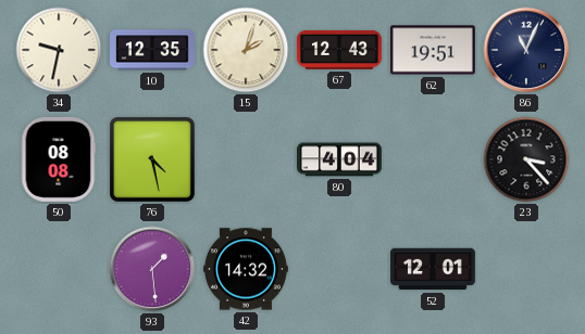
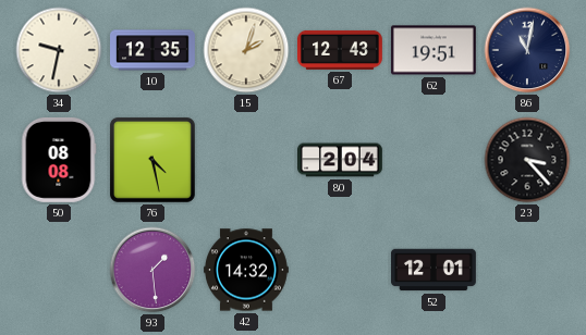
86: 11:04 -> 11:02 (527, 50)
80: 4:04 -> 2:04 (341, 160)
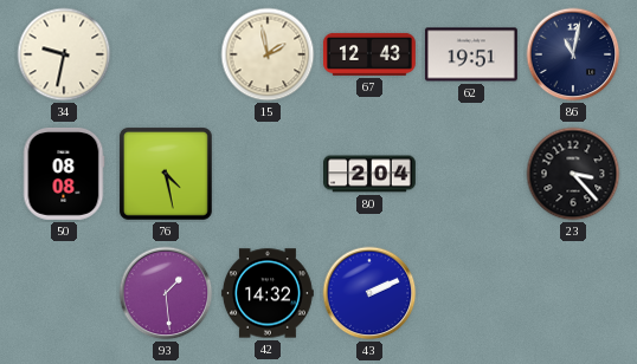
10: 12:35 -> none (154, 50)
15: 2:03 -> 1:58 (268, 54)
43: none -> 2:11 (369, 293)
52: 12:01 -> none (435, 270)
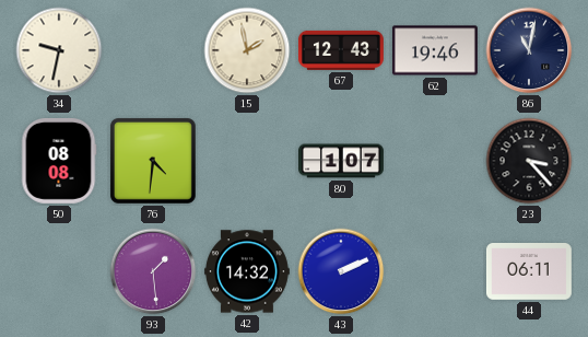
62: 19:51 -> 19:46 (435, 50)
76: 4:28 -> 4:31 (153, 161)
80: 2:04 -> 1:07 (342, 161)
44: none -> 06:11 (529, 271)
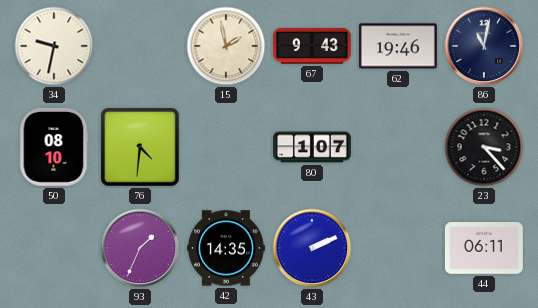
67: 12:43 -> 9:43 (312, 46)
50: 08:08 -> 08:10 (54, 147)
93: 1:29 -> 1:34 (140, 248)
42: 14:32 -> 14:35 (227, 248)
